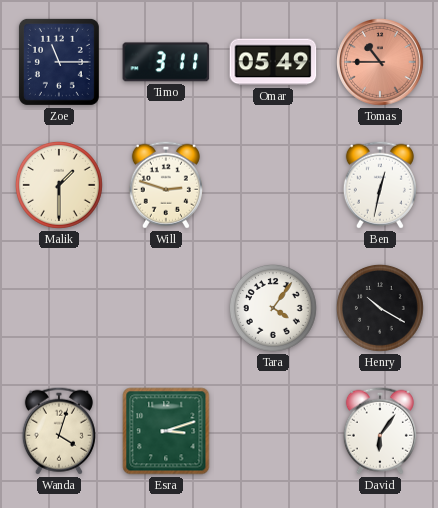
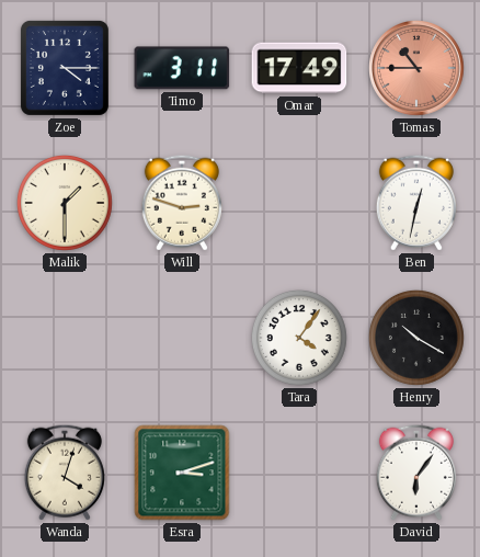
Zoe: 11:15 -> 4:15 (65, 68)
Omar: 05:49 -> 17:49 (299, 68)
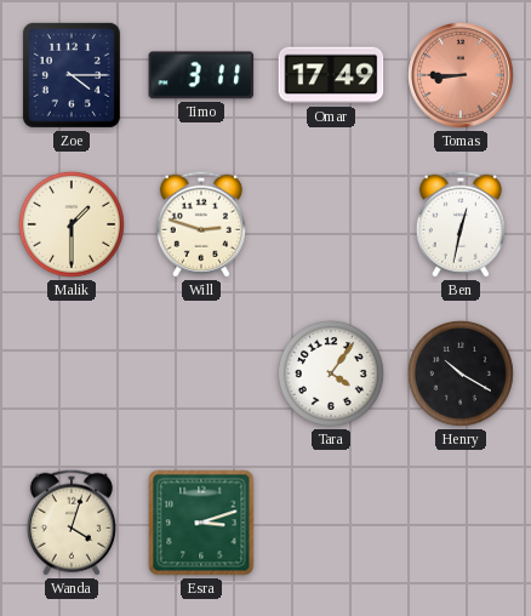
Tomas: 10:45 -> 8:45 (462, 76)
David: 6:06 -> none (416, 473)
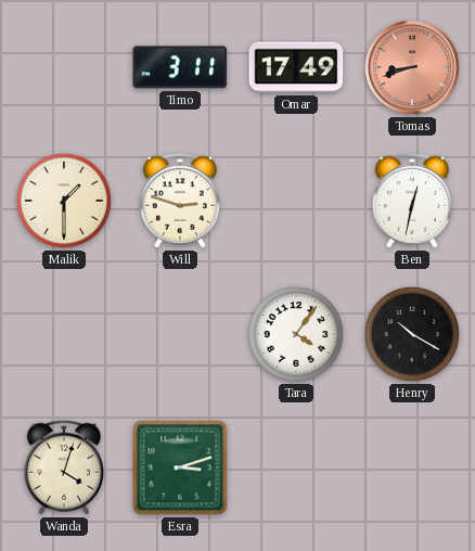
Zoe: 4:15 -> none (72, 75)
Tomas: 8:45 -> 8:42 (413, 68)
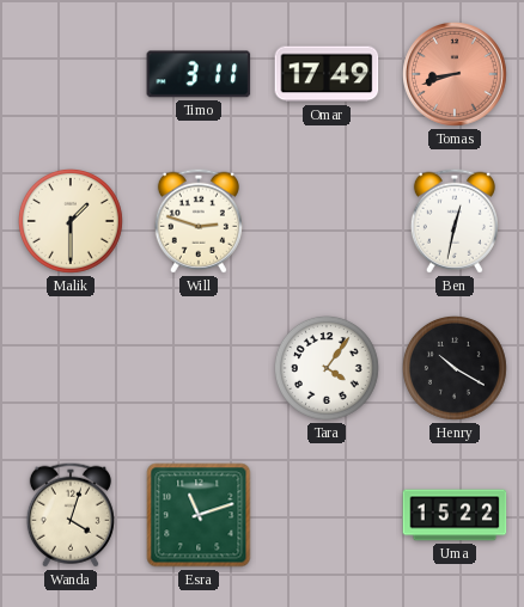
Esra: 3:12 -> 11:12 (199, 515)
Uma: none -> 15:22 (455, 515)
